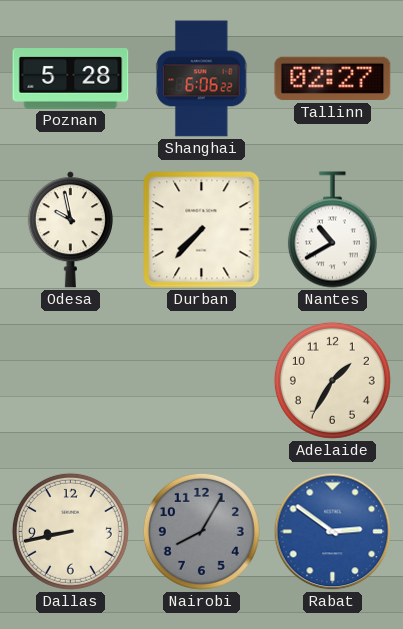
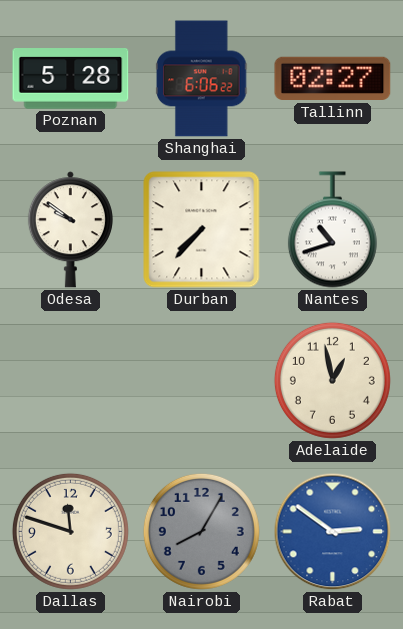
Odesa: 9:58 -> 9:51 (70, 230)
Nantes: 10:40 -> 10:42 (332, 230)
Adelaide: 1:35 -> 12:58 (332, 380)
Dallas: 8:43 -> 11:48 (70, 531)
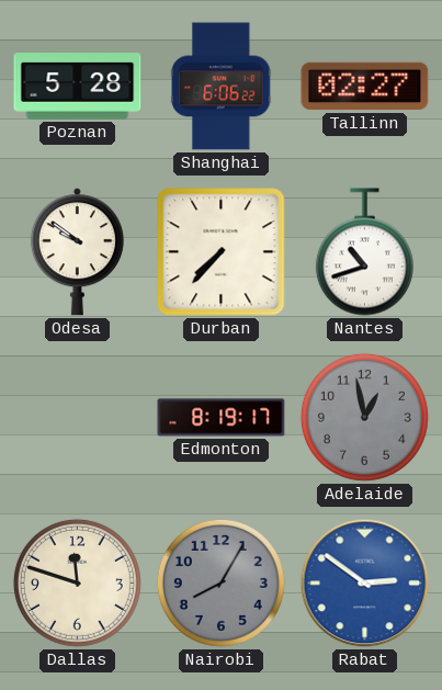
Edmonton: none -> 8:19 (222, 418)
Adelaide dial: cream -> grey (364, 417)
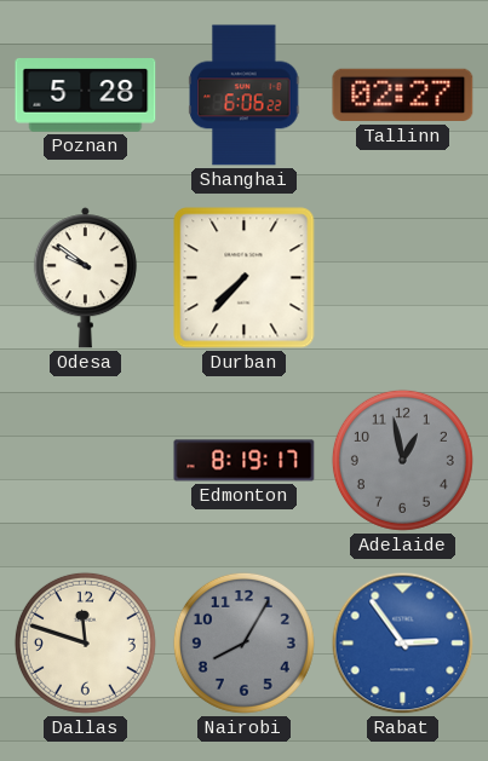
Nantes: 10:42 -> none (364, 252)
Rabat: 2:51 -> 2:54 (403, 644)
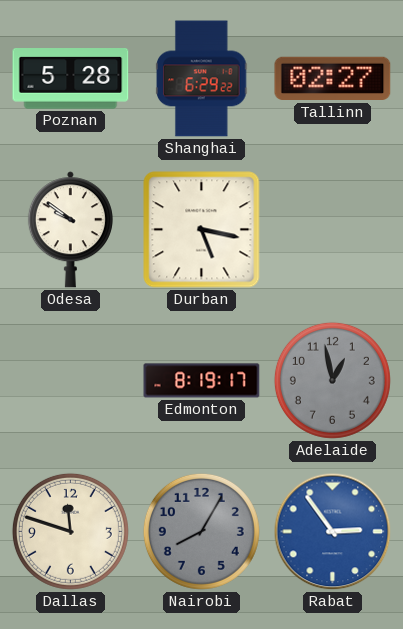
Shanghai: 6:06 -> 6:29 (202, 79)
Durban: 7:37 -> 5:17 (202, 230)
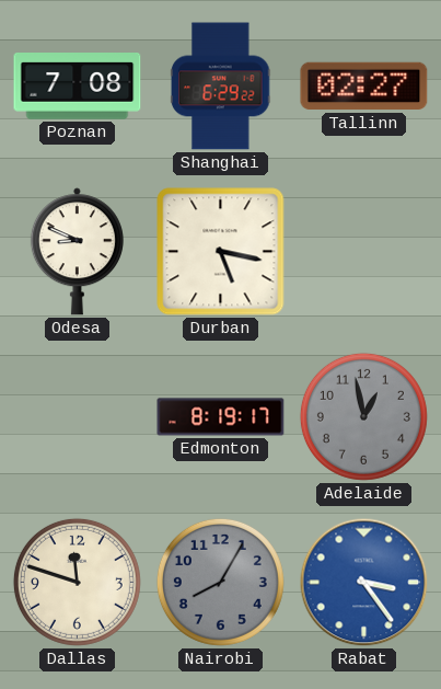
Poznan: 5:28 -> 7:08 (78, 87)
Odesa: 9:51 -> 8:49 (77, 252)
Rabat: 2:54 -> 3:24 (364, 583)
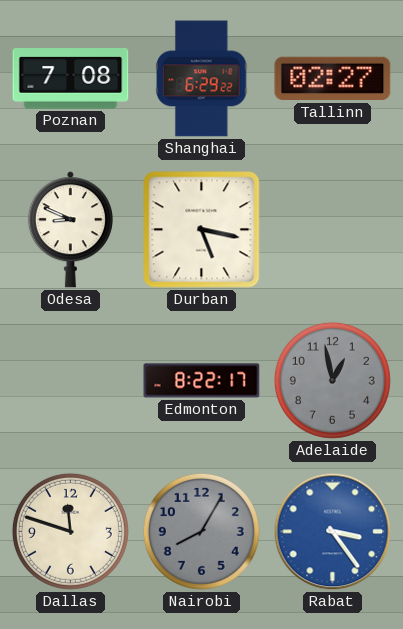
Edmonton: 8:19 -> 8:22 (202, 381)
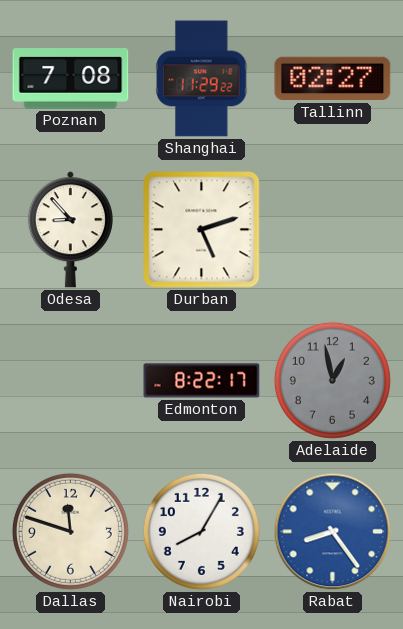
Shanghai: 6:29 -> 11:29 (202, 79)
Odesa: 8:49 -> 8:53 (70, 230)
Durban: 5:17 -> 5:12 (202, 230)
Nairobi dial: grey -> white (201, 531)
Rabat: 3:24 -> 8:24 (333, 532)
